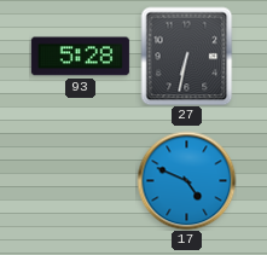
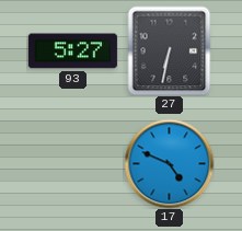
93: 5:28 -> 5:27 (72, 51)
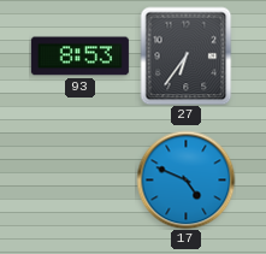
93: 5:27 -> 8:53 (79, 57)
27: 6:32 -> 6:36 (187, 55)
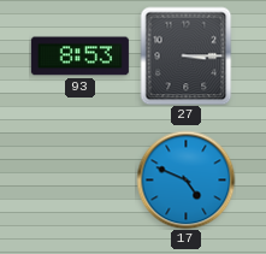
27: 6:36 -> 3:15 (187, 55)
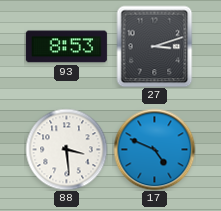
27: 3:15 -> 3:12 (155, 46)
88: none -> 3:29 (66, 149)
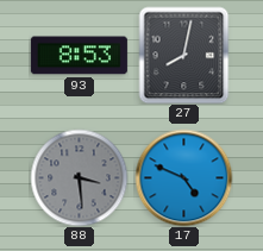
27: 3:12 -> 8:02 (184, 55)
88 dial: white -> grey (79, 177)
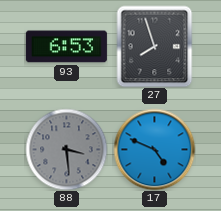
93: 8:53 -> 6:53 (66, 47)
27: 8:02 -> 7:57 (155, 46)
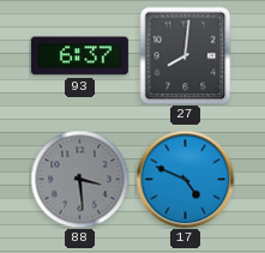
93: 6:53 -> 6:37 (79, 56)
27: 7:57 -> 8:01 (186, 55)
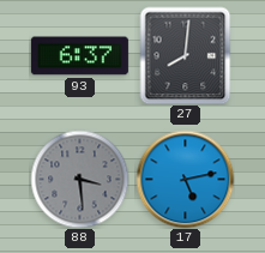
17: 4:49 -> 5:13 (185, 179)
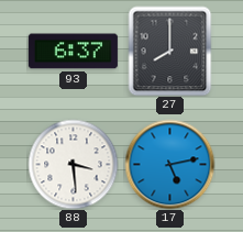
27: 8:01 -> 8:00 (170, 51)
88 dial: grey -> white (73, 164)
